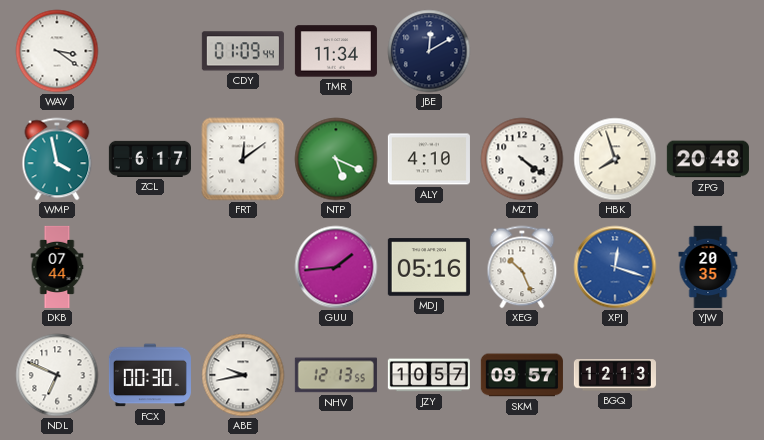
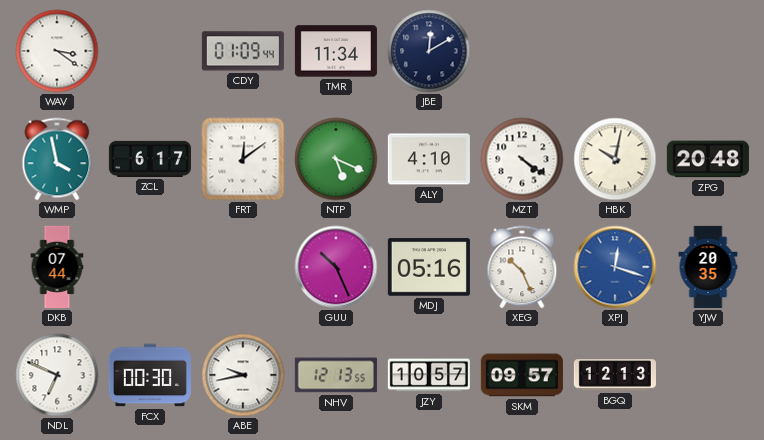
HBK: 7:57 -> 10:02 (615, 159)
GUU: 1:44 -> 10:26 (336, 267)
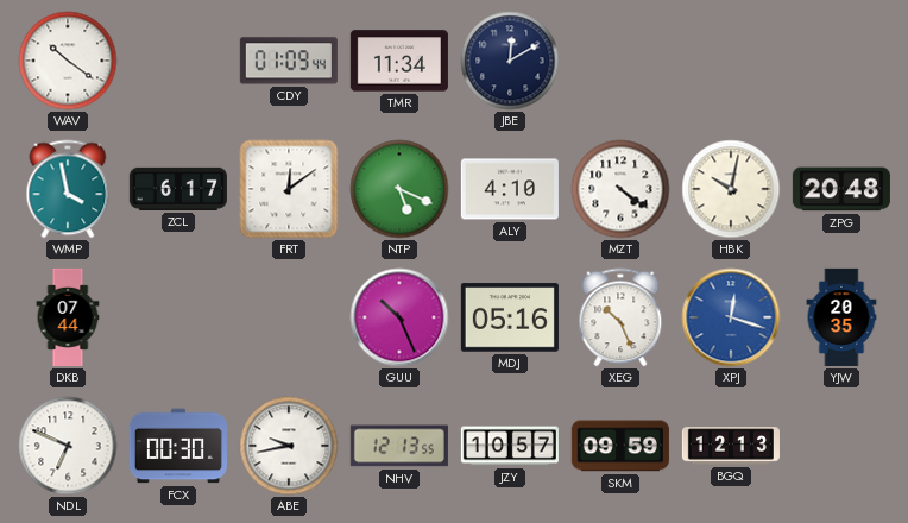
WAV: 3:21 -> 10:21 (68, 61)
SKM: 09:57 -> 09:59 (620, 446)
